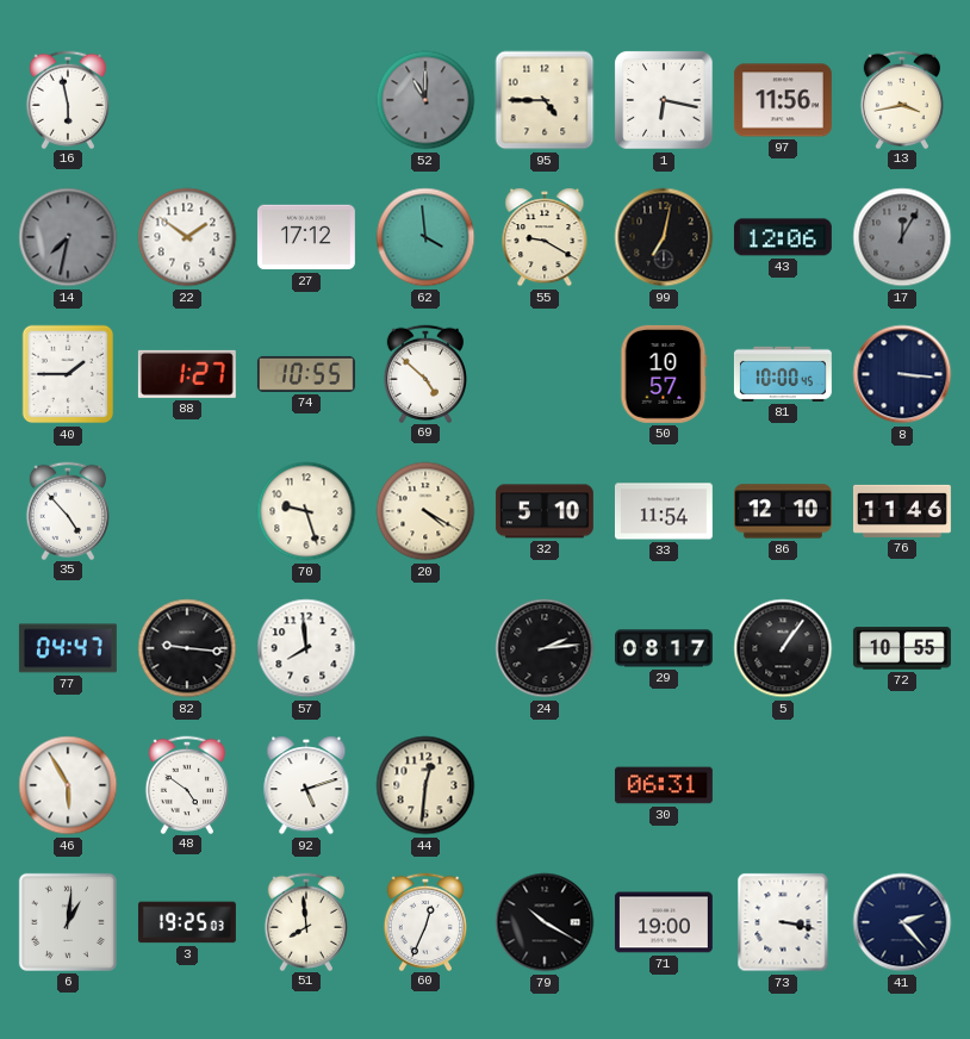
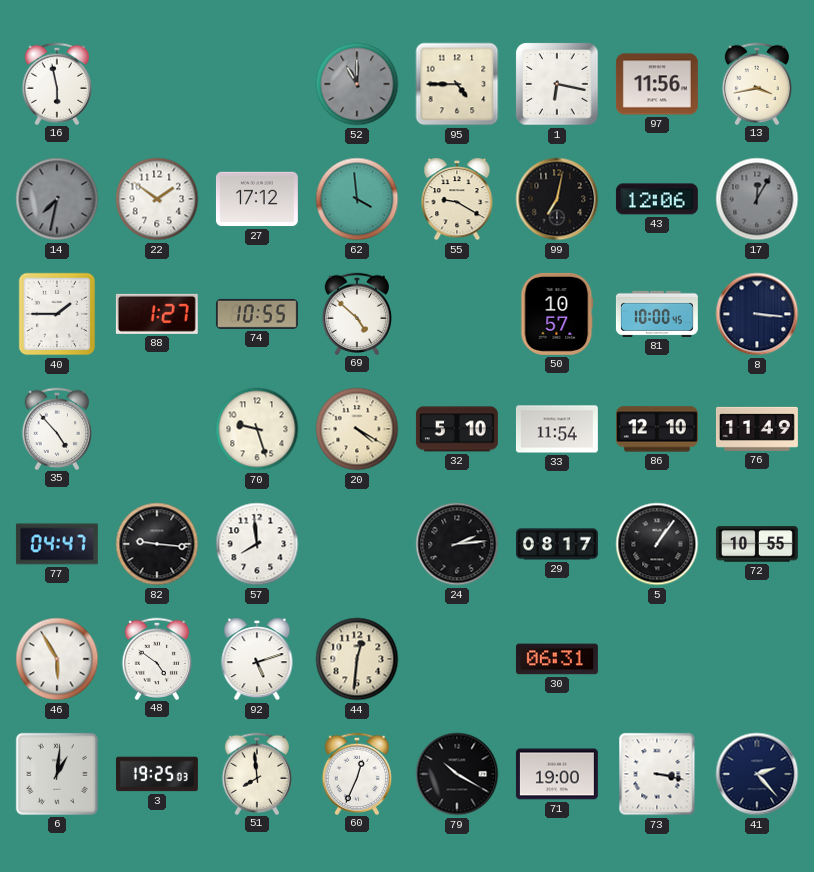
76: 11:46 -> 11:49 (757, 429)
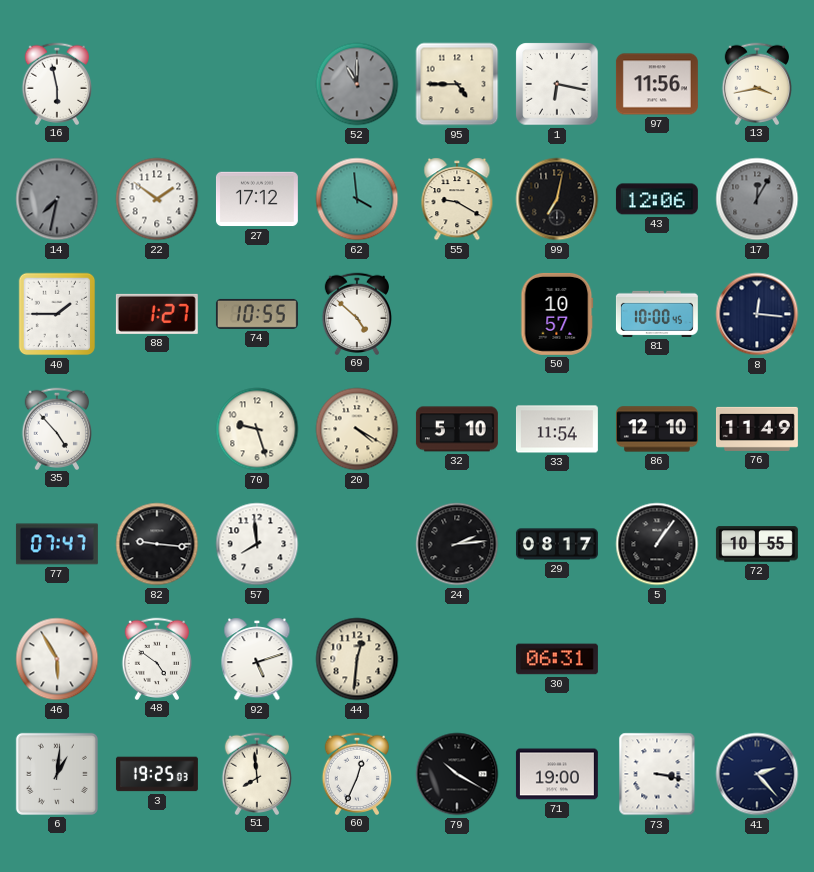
8: 3:16 -> 12:16 (757, 314)
77: 04:47 -> 07:47 (57, 544)
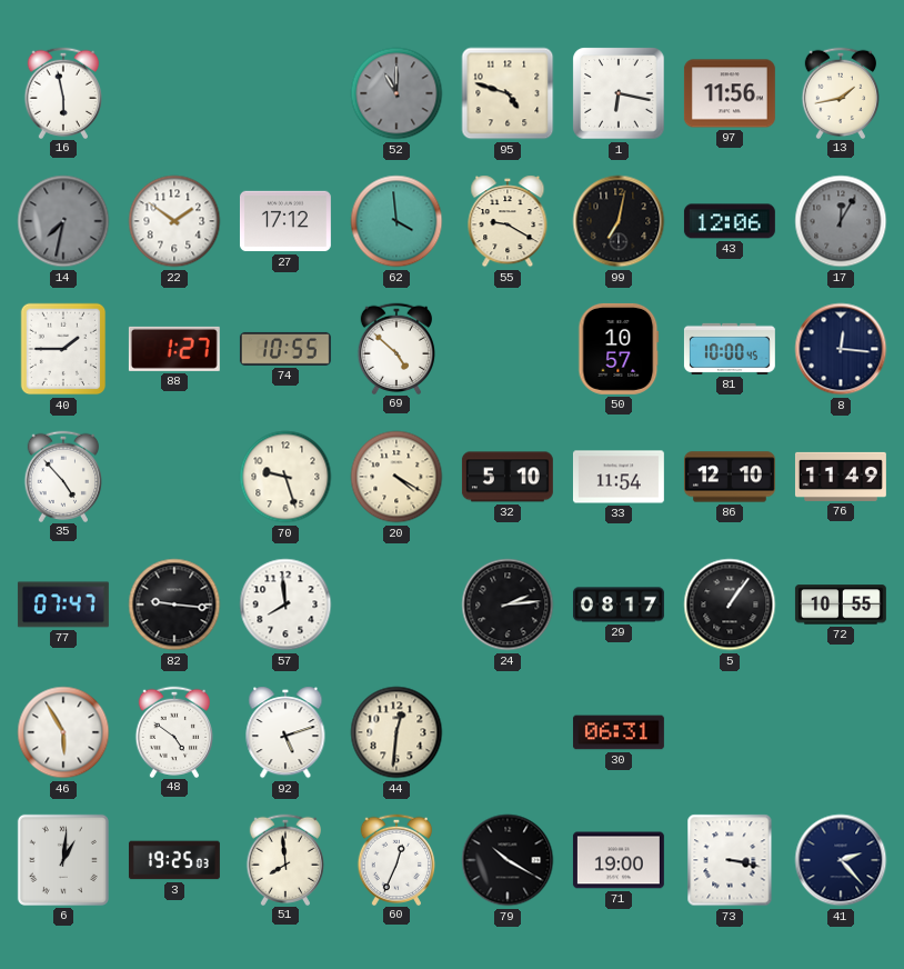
95: 4:45 -> 4:48 (508, 93)
13: 3:43 -> 1:43 (840, 92)
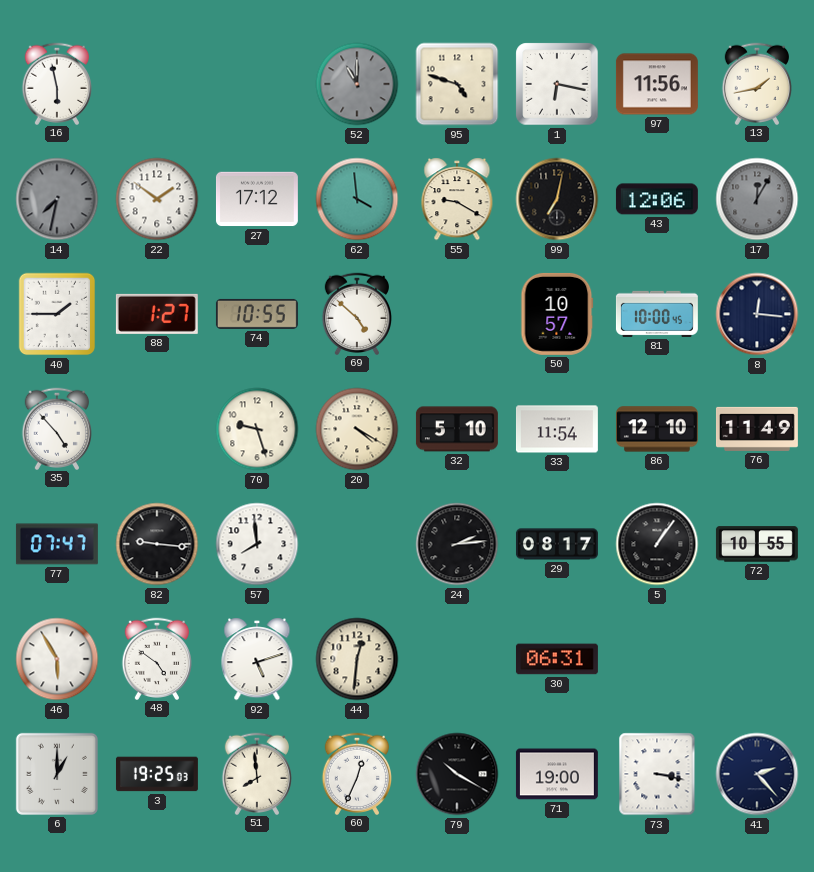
6: 1:01 -> 1:00 (57, 774)
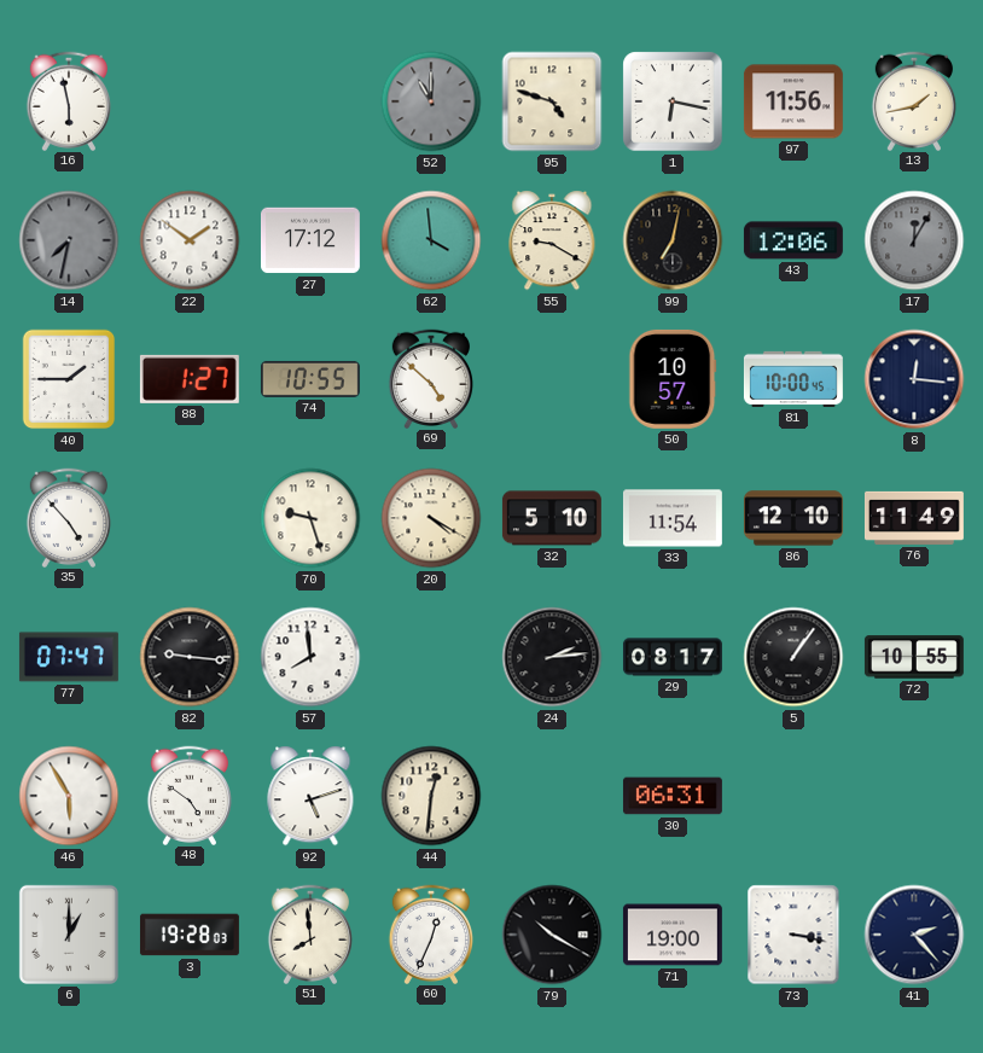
3: 19:25 -> 19:28 (190, 935)
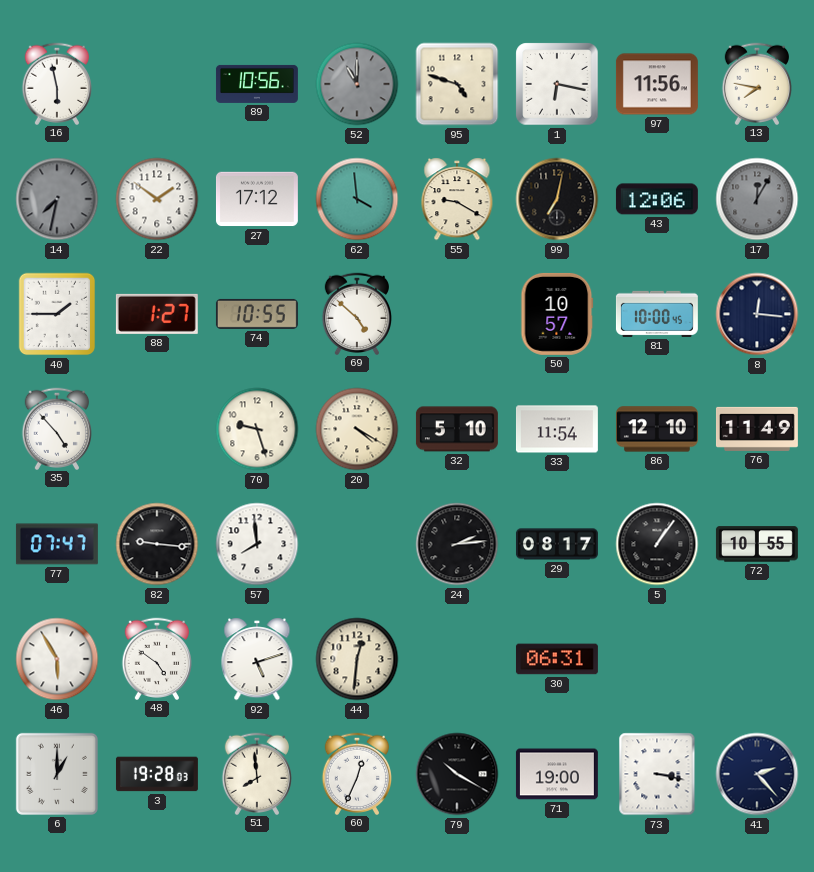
89: none -> 10:56 (257, 84)
13: 1:43 -> 7:47 (756, 83)
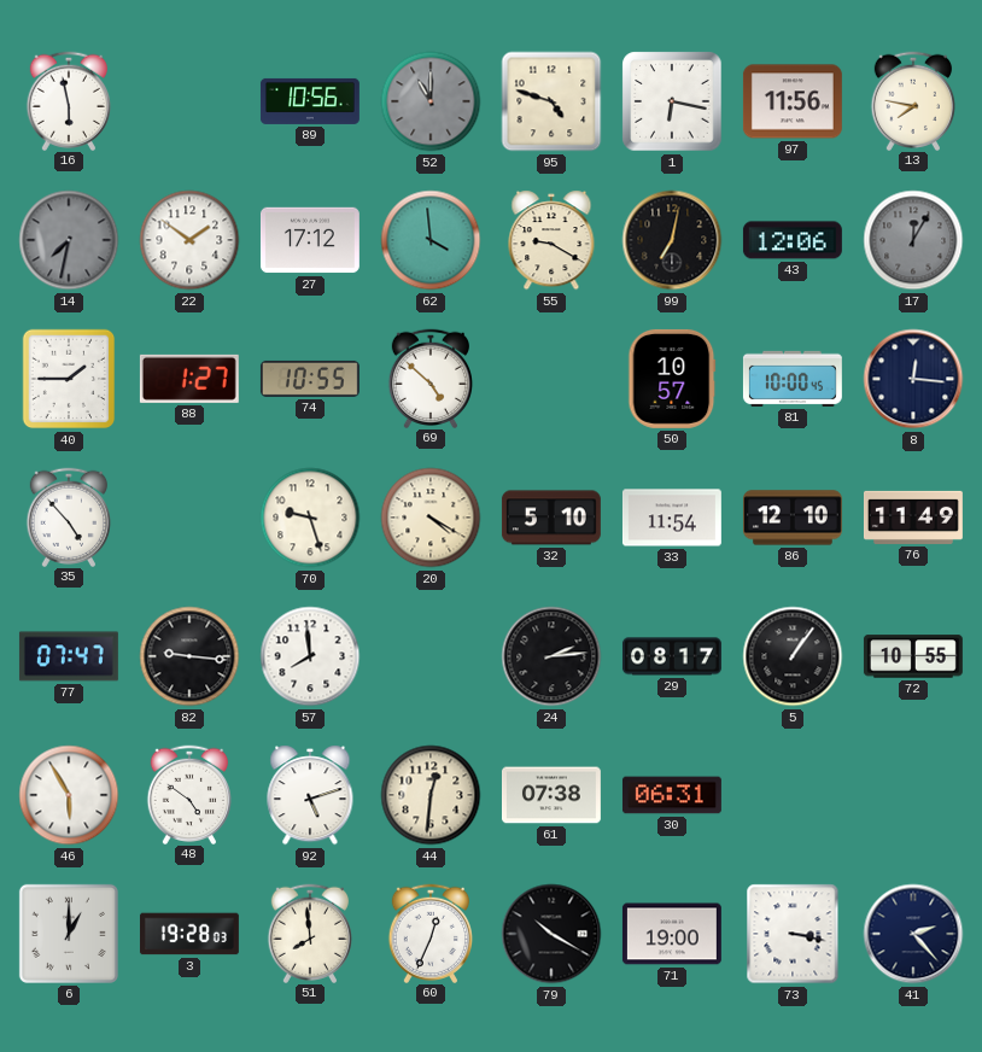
61: none -> 07:38 (551, 795)
